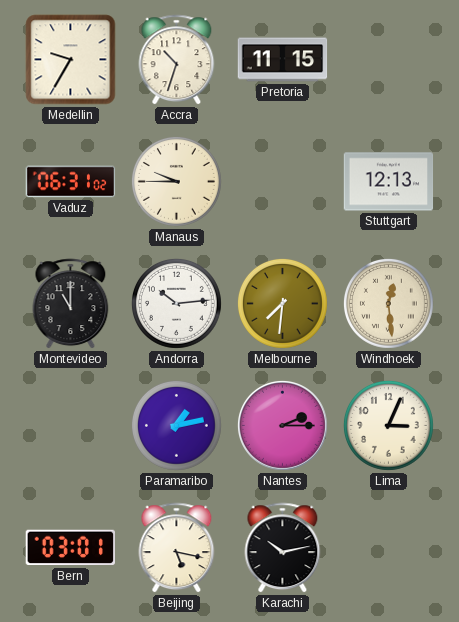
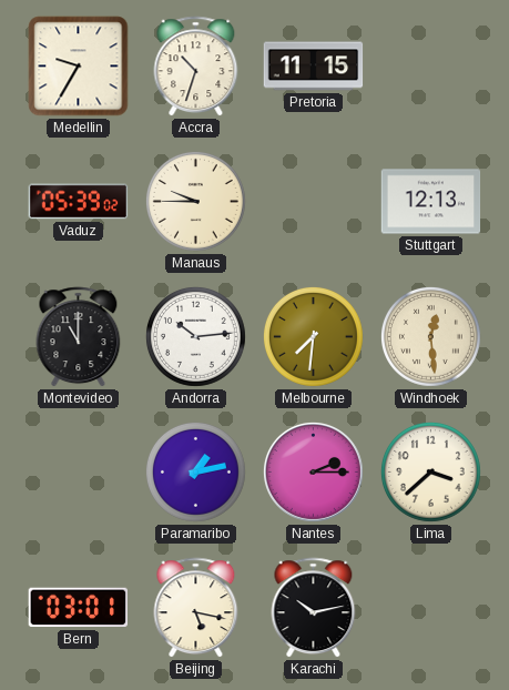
Vaduz: 06:31 -> 05:39 (79, 202)
Lima: 3:04 -> 3:38 (430, 471)
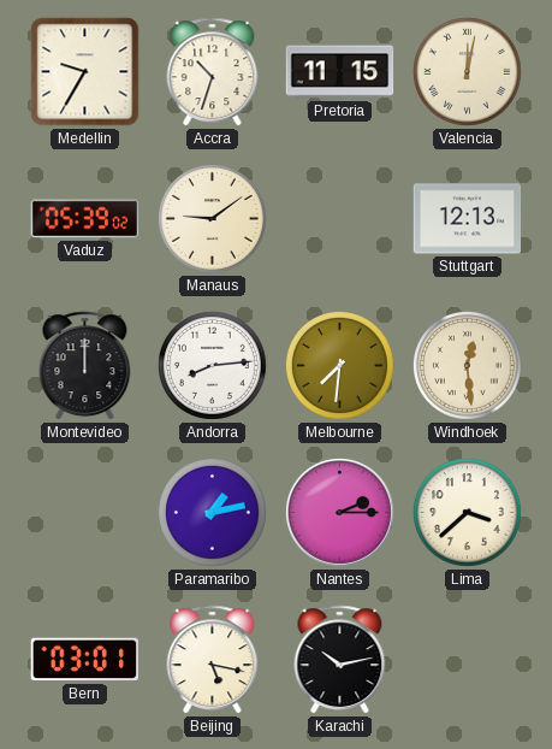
Valencia: none -> 12:02 (467, 71)
Manaus: 9:45 -> 9:09 (212, 218)
Montevideo: 11:00 -> 12:00 (85, 366)
Andorra: 10:14 -> 8:14 (212, 365)
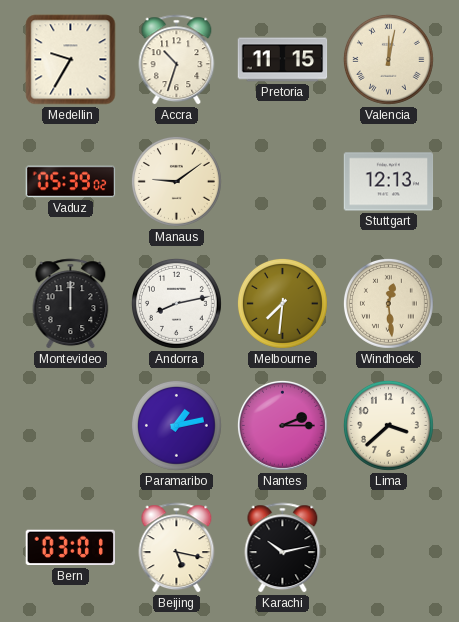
Andorra: 8:14 -> 8:13 (176, 303)
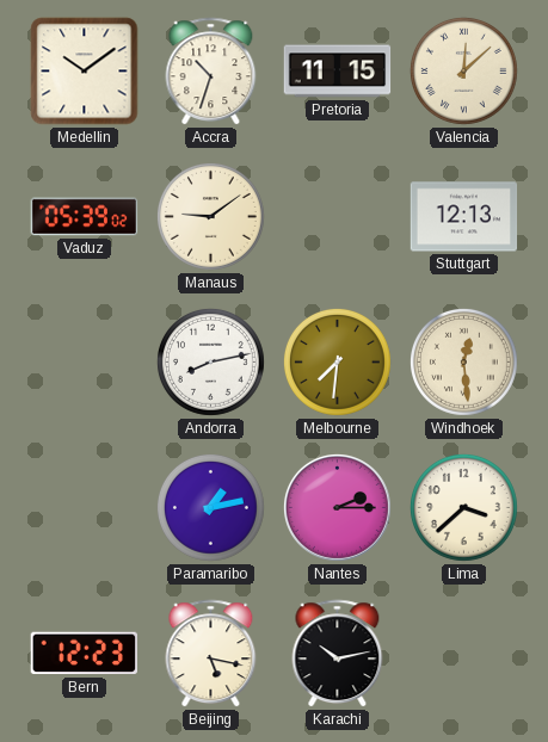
Medellin: 9:35 -> 10:09 (85, 72)
Valencia: 12:02 -> 12:08 (463, 70)
Montevideo: 12:00 -> none (71, 304)
Bern: 03:01 -> 12:23 (84, 654)
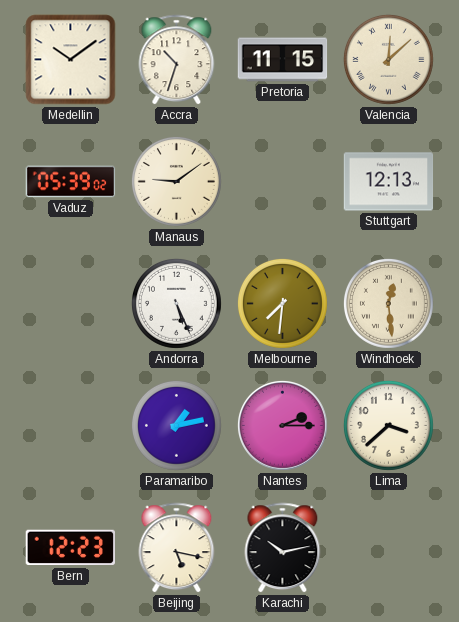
Andorra: 8:13 -> 5:26 (176, 303)
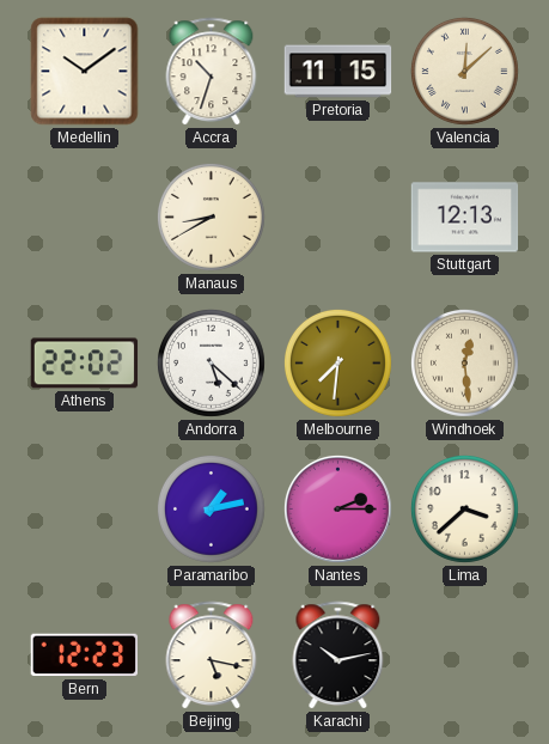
Vaduz: 05:39 -> none (71, 182)
Manaus: 9:09 -> 8:40 (211, 217)
Athens: none -> 22:02 (85, 364)
Andorra: 5:26 -> 5:22 (211, 362)
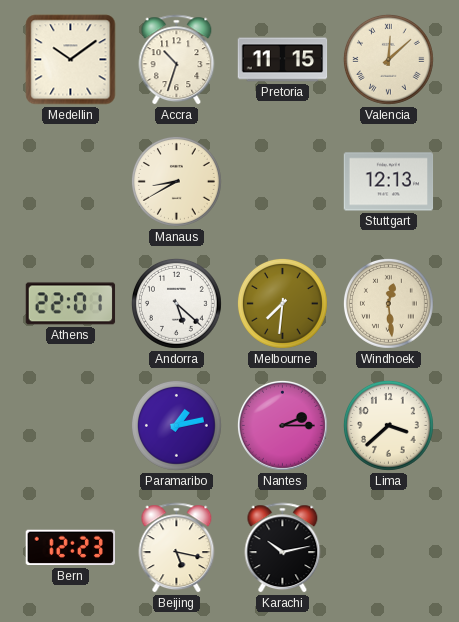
Athens: 22:02 -> 22:01 (71, 304)
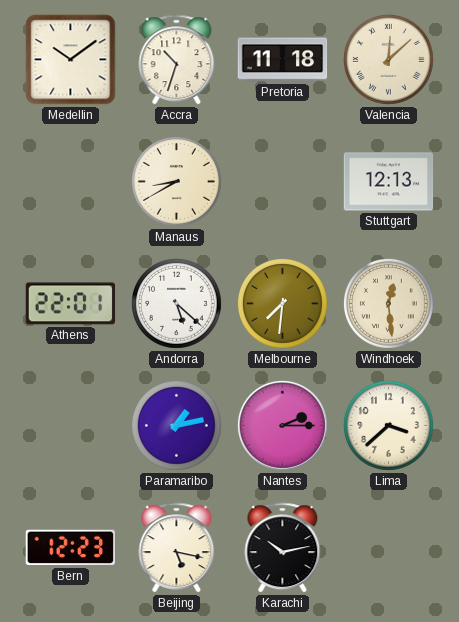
Pretoria: 11:15 -> 11:18 (283, 60)
